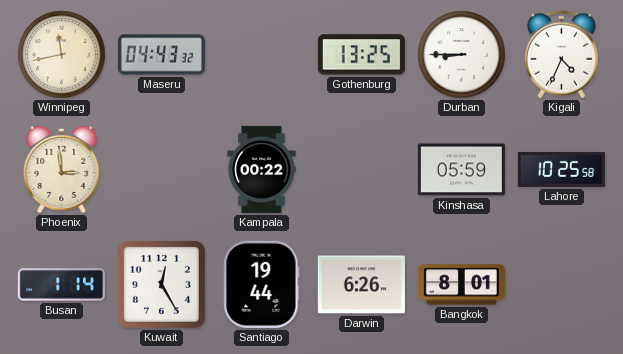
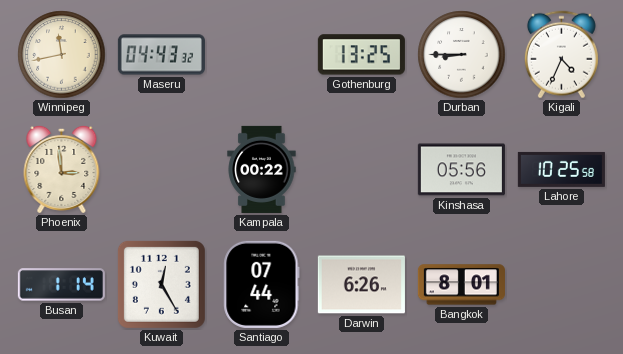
Kinshasa: 05:59 -> 05:56 (461, 170)
Santiago: 19:44 -> 07:44 (262, 284)
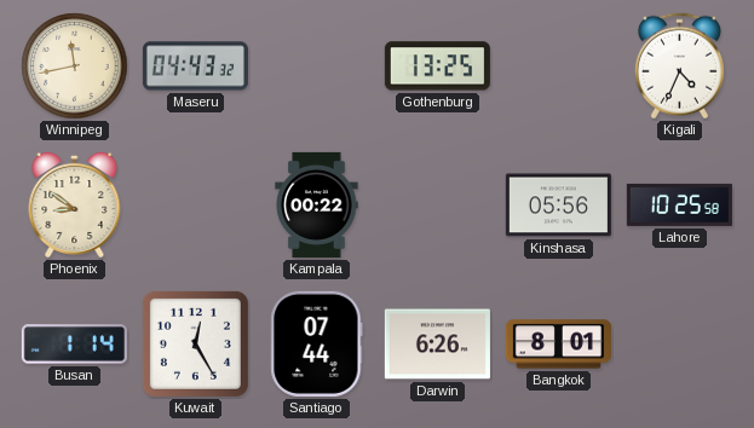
Durban: 8:45 -> none (462, 55)
Phoenix: 2:59 -> 8:51 (75, 204)
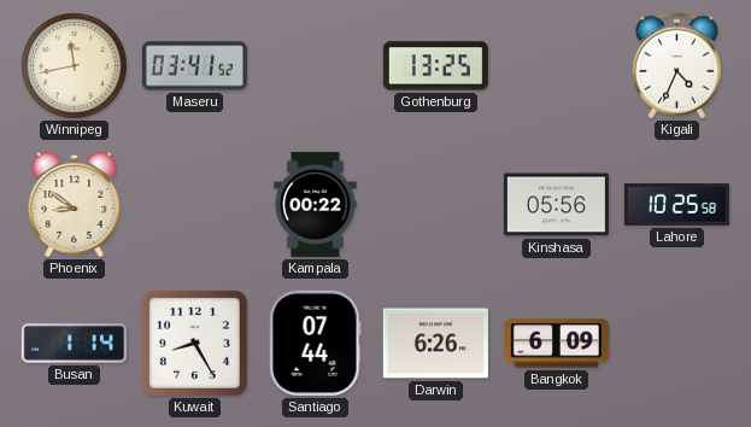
Maseru: 04:43 -> 03:41 (194, 66)
Kuwait: 12:25 -> 8:25 (194, 343)
Bangkok: 8:01 -> 6:09 (556, 344)
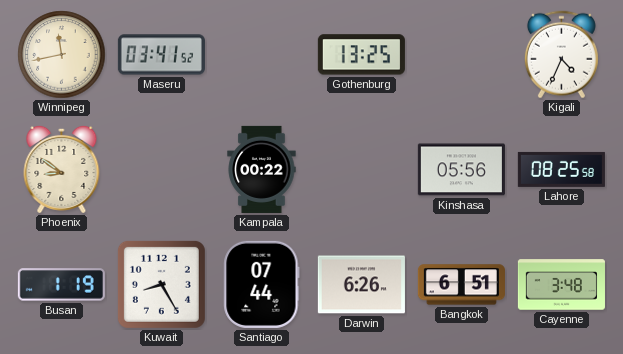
Lahore: 10:25 -> 08:25 (561, 169)
Busan: 1:14 -> 1:19 (61, 285)
Bangkok: 6:09 -> 6:51 (461, 285)
Cayenne: none -> 3:48 (561, 285)
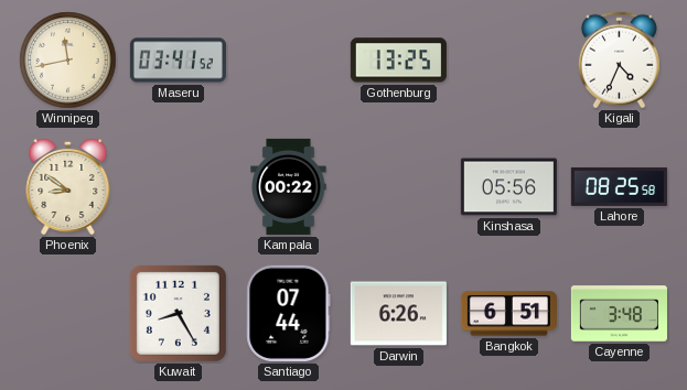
Busan: 1:19 -> none (61, 285)
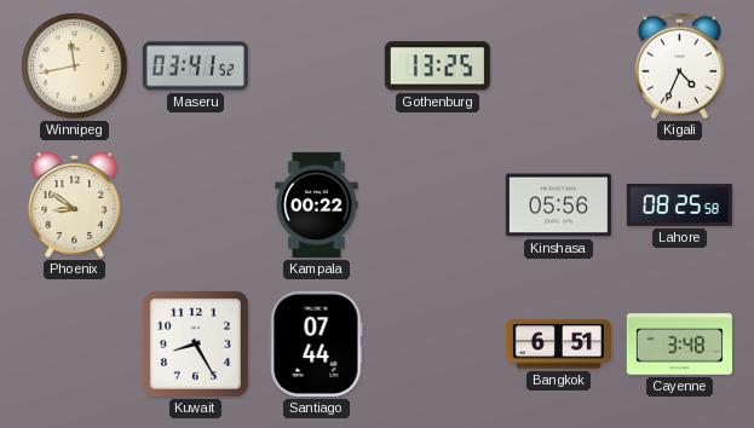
Darwin: 6:26 -> none (398, 314)
